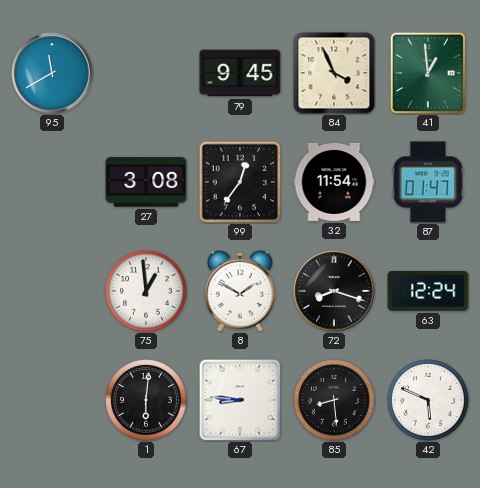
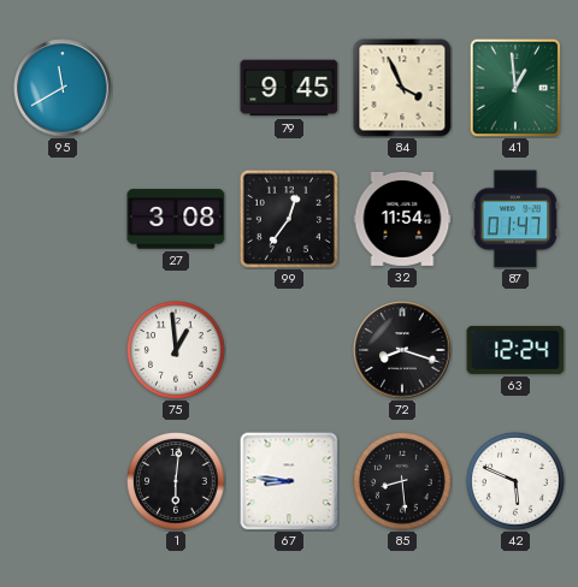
8: 1:50 -> none (241, 291)
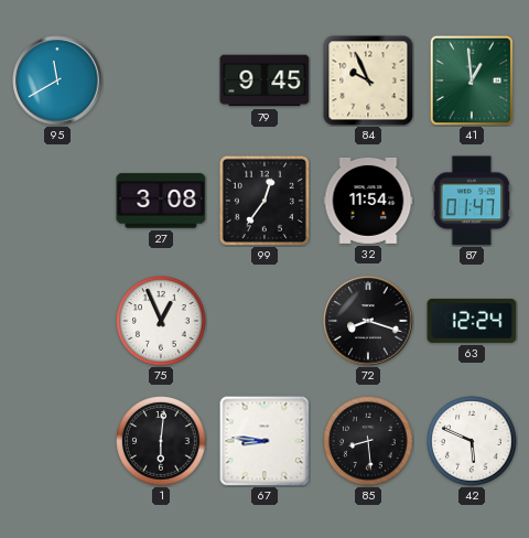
84: 3:56 -> 9:56 (368, 80)
75: 12:59 -> 12:56 (161, 321)
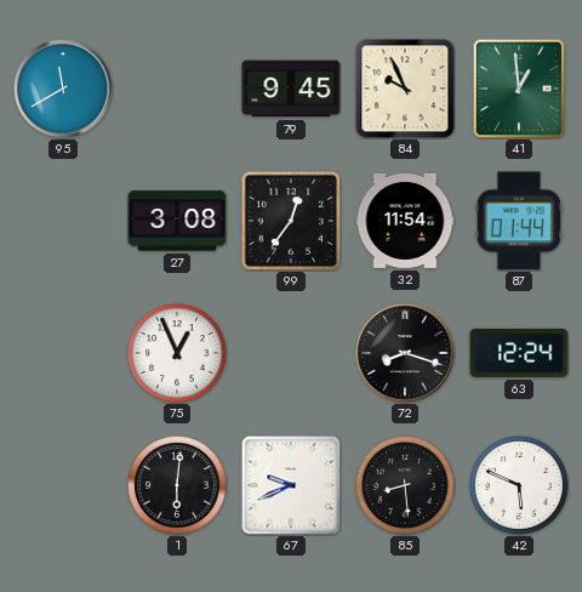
87: 01:47 -> 01:44 (519, 221)
67: 8:46 -> 9:41 (291, 485)
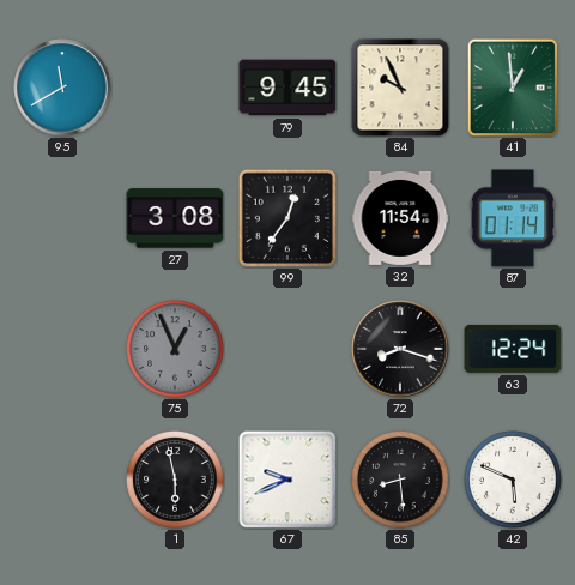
87: 01:44 -> 01:14 (513, 218)
75 dial: white -> grey (175, 349)
1: 6:01 -> 5:58 (175, 480)
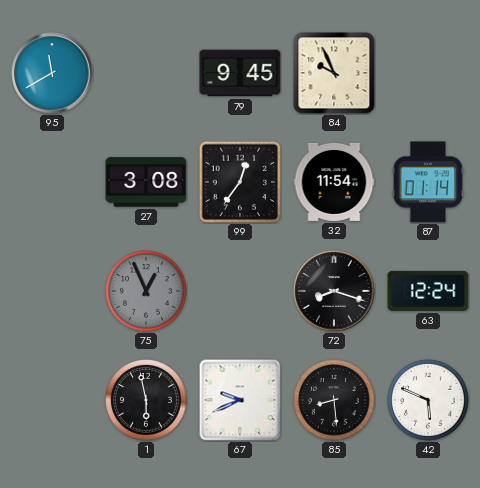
41: 12:59 -> none (513, 88)
